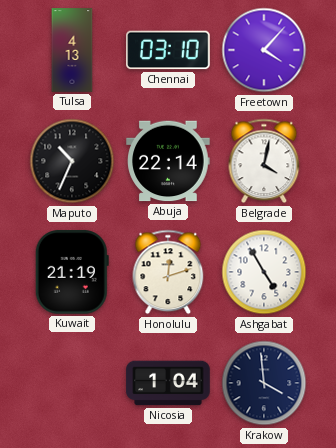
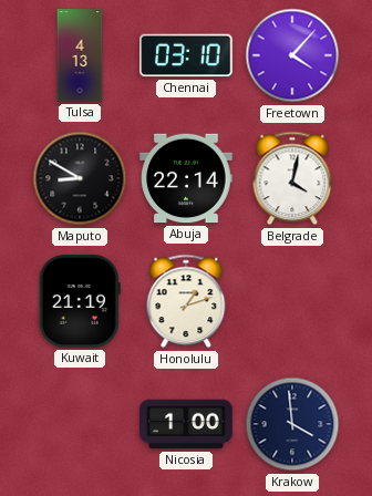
Maputo: 10:34 -> 8:50 (80, 178)
Honolulu: 12:12 -> 1:12 (186, 301)
Ashgabat: 4:55 -> none (264, 272)
Nicosia: 1:04 -> 1:00 (186, 424)
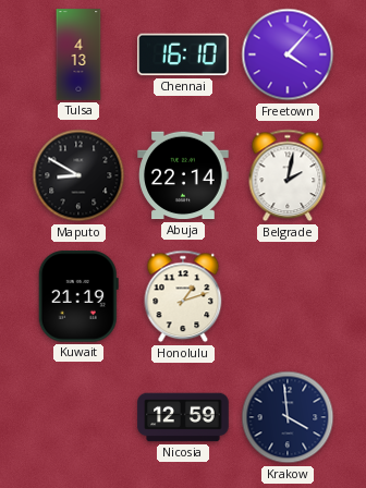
Chennai: 03:10 -> 16:10 (183, 54)
Belgrade: 4:02 -> 2:02 (288, 175)
Nicosia: 1:00 -> 12:59 (183, 417)
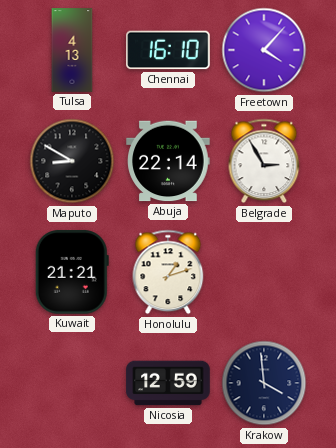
Belgrade: 2:02 -> 2:55 (264, 161)
Kuwait: 21:19 -> 21:21 (72, 272)
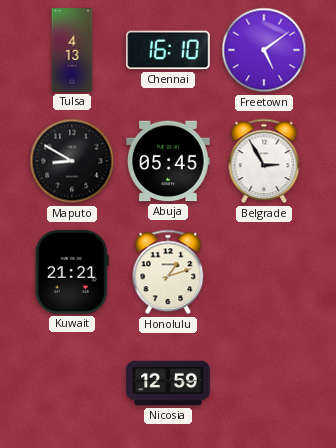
Freetown: 4:07 -> 5:09 (264, 50)
Abuja: 22:14 -> 05:45 (168, 161)
Krakow: 3:59 -> none (264, 383)
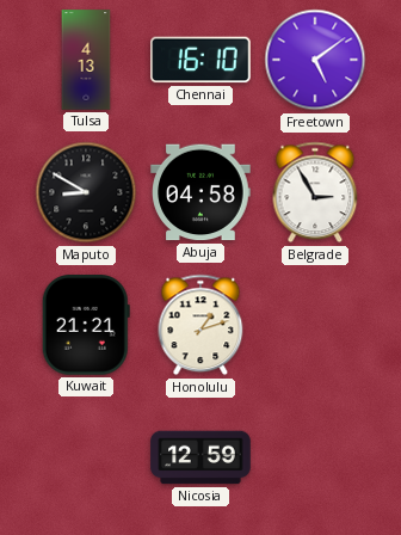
Abuja: 05:45 -> 04:58 (200, 192)
